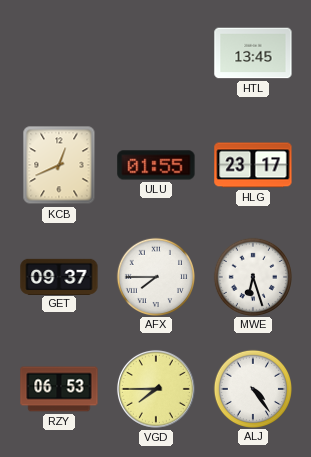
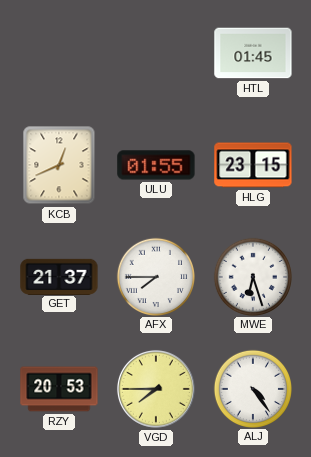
HTL: 13:45 -> 01:45 (253, 53)
HLG: 23:17 -> 23:15 (253, 165)
GET: 09:37 -> 21:37 (59, 276)
RZY: 06:53 -> 20:53 (59, 389)
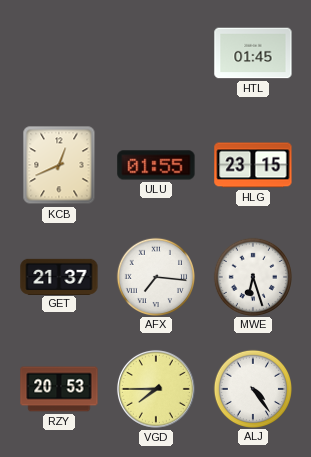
AFX: 7:45 -> 7:16 (155, 276)
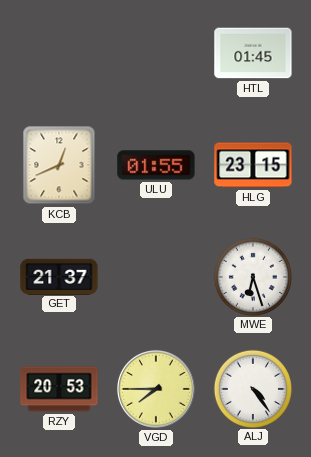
AFX: 7:16 -> none (155, 276)
